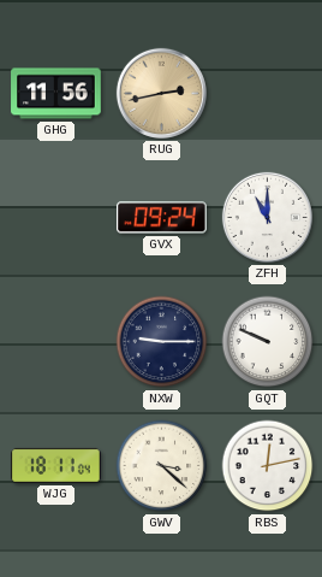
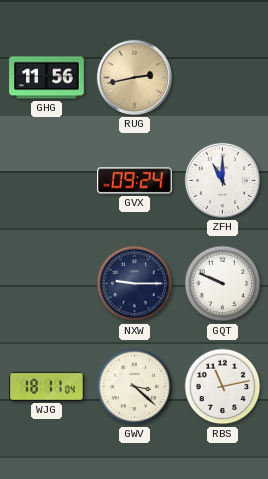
RBS: 12:13 -> 11:13 (223, 387)
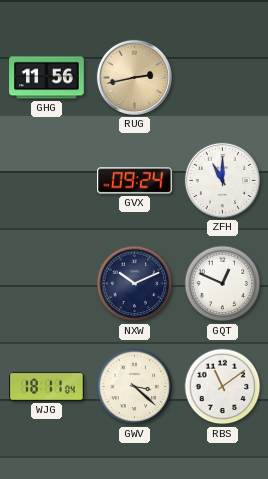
NXW: 9:15 -> 10:11 (135, 284)
GQT: 9:49 -> 12:49 (223, 284)
RBS: 11:13 -> 11:09 (223, 387)
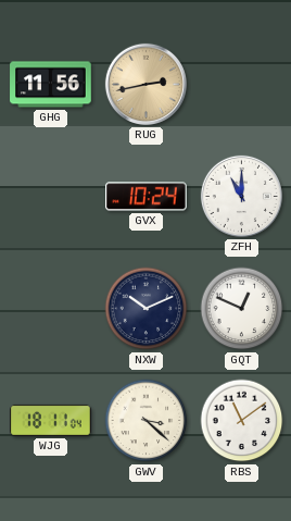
GVX: 09:24 -> 10:24 (147, 197)
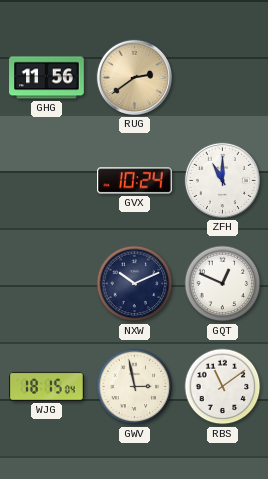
RUG: 2:43 -> 2:39 (134, 77)
WJG: 18:11 -> 18:15 (47, 386)
GWV: 3:22 -> 2:58 (135, 387)
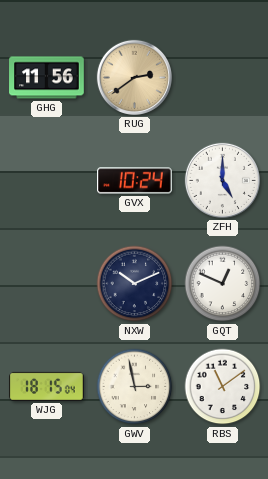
ZFH: 11:00 -> 5:00 (222, 180)
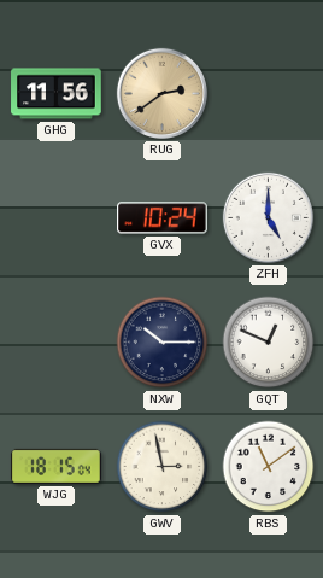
NXW: 10:11 -> 10:15 (163, 343)
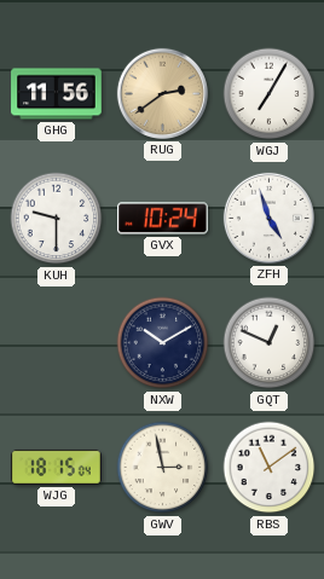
WGJ: none -> 7:05 (270, 94)
KUH: none -> 9:30 (57, 219)
ZFH: 5:00 -> 4:57 (268, 218)
NXW: 10:15 -> 10:10 (163, 343)
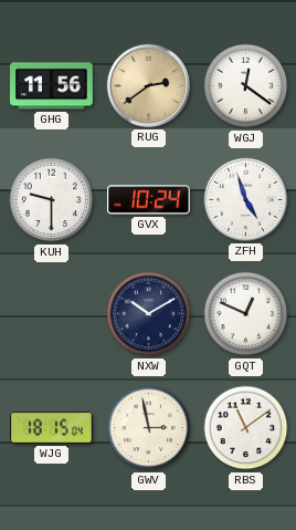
WGJ: 7:05 -> 12:21 (246, 86)
